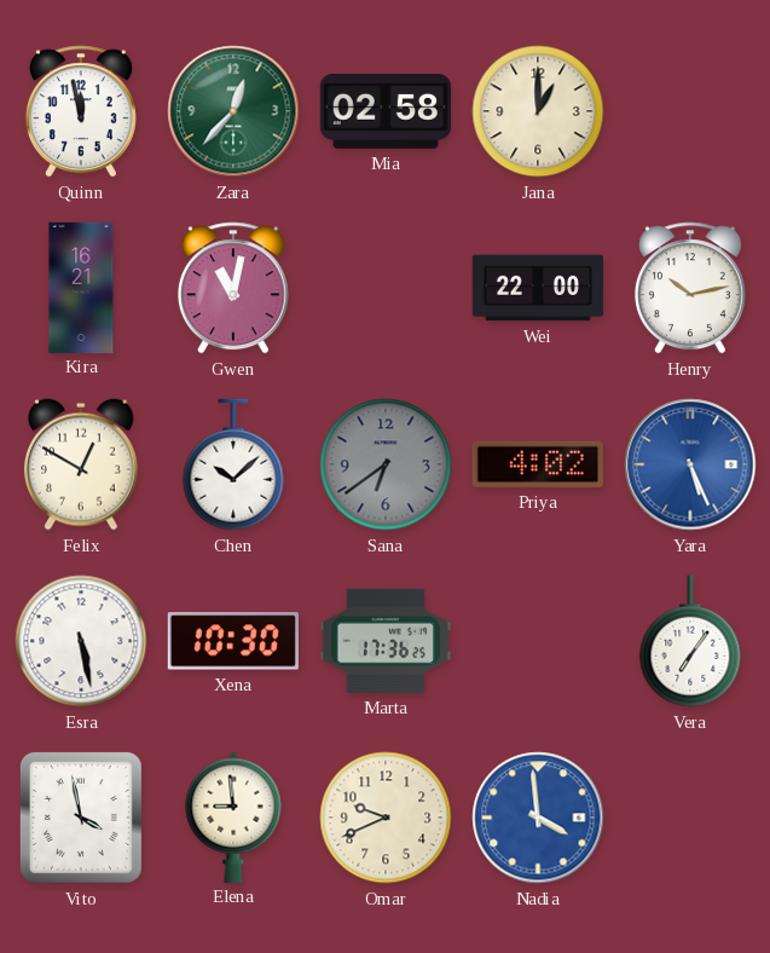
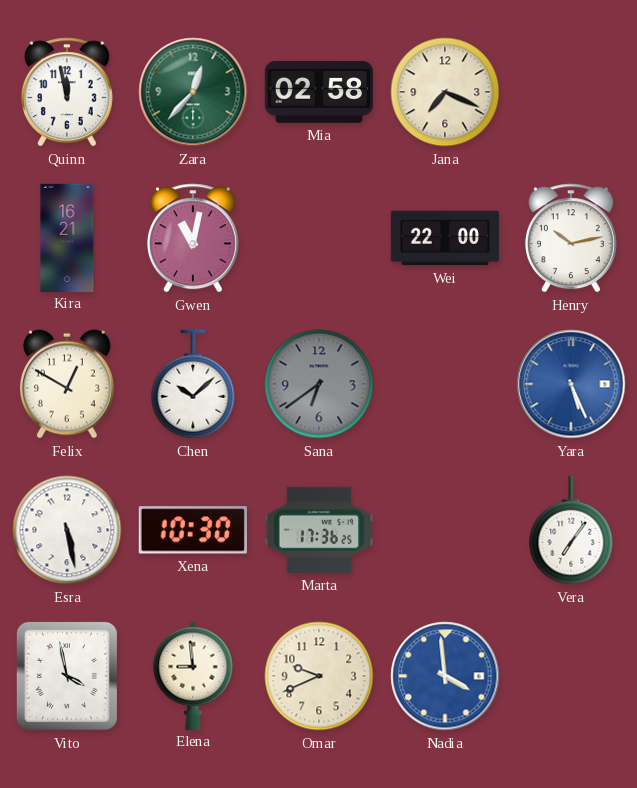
Jana: 1:00 -> 7:19 (445, 92)
Priya: 4:02 -> none (538, 464)
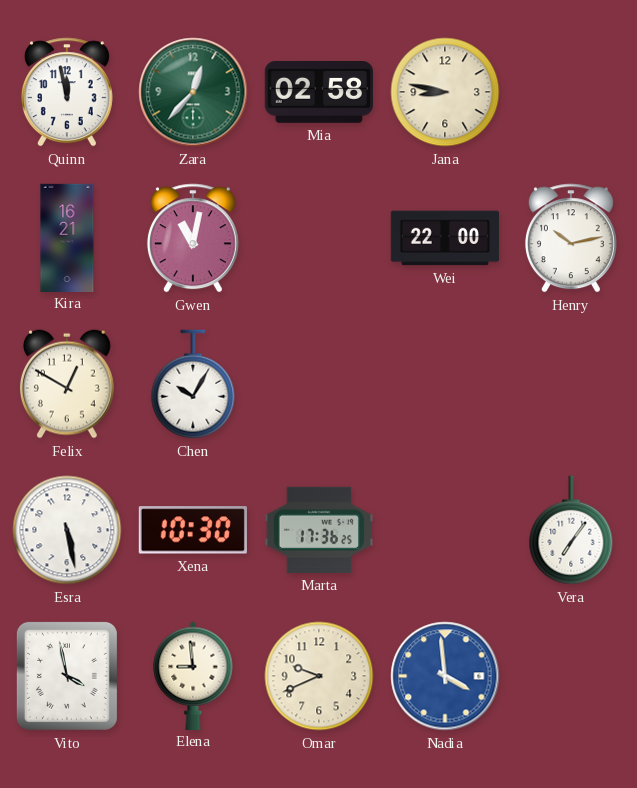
Jana: 7:19 -> 8:47 (445, 92)
Chen: 10:08 -> 10:05 (193, 384)
Sana: 6:39 -> none (319, 384)
Yara: 5:26 -> none (571, 384)
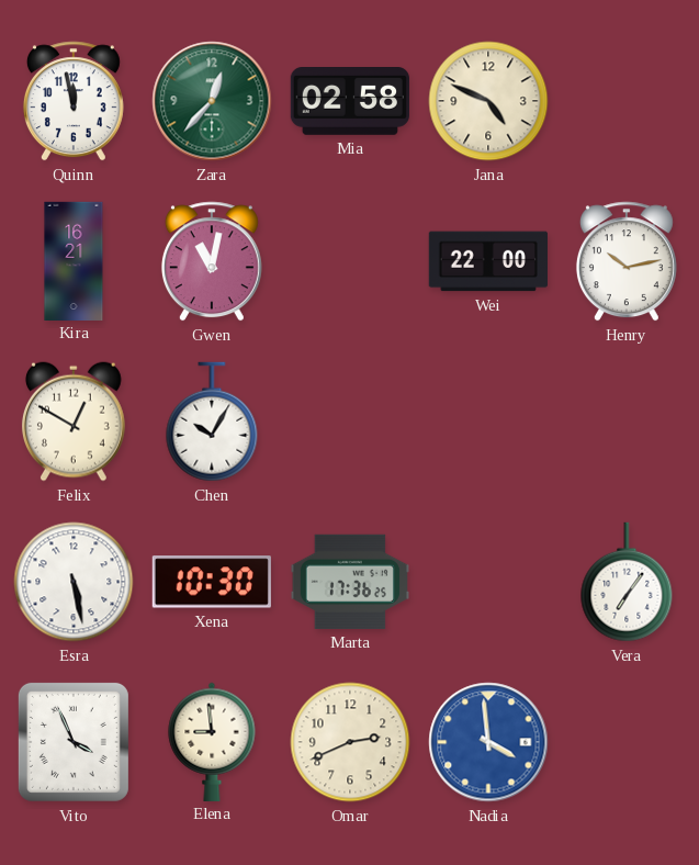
Jana: 8:47 -> 4:49 (488, 101)
Vito: 3:58 -> 3:56 (74, 742)
Omar: 9:41 -> 2:41 (350, 742)
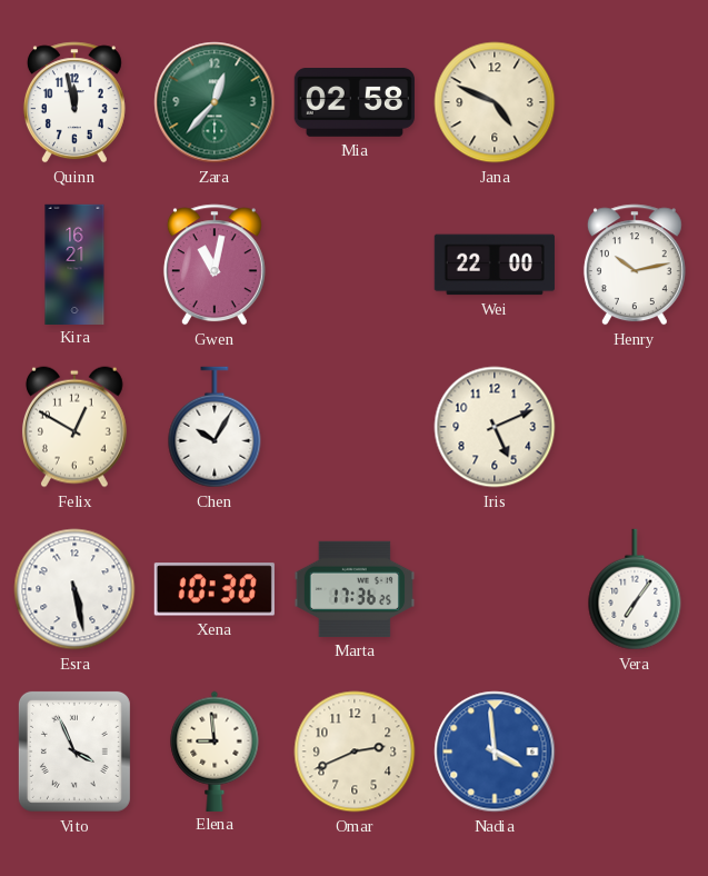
Iris: none -> 5:11 (495, 427)
